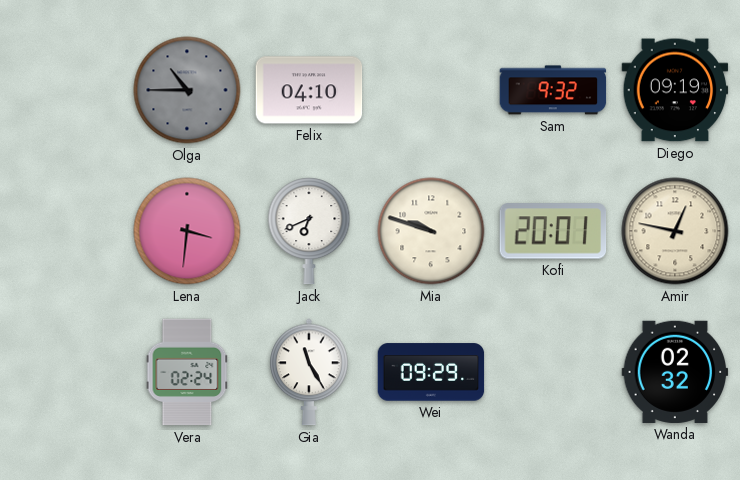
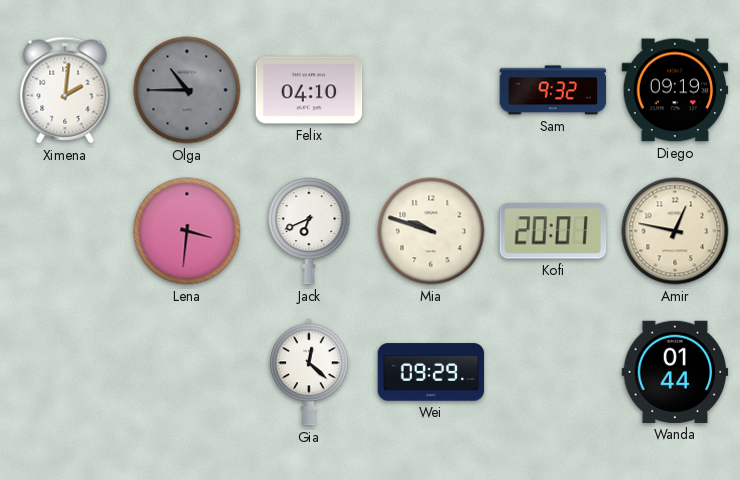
Ximena: none -> 2:01 (65, 90)
Vera: 02:24 -> none (187, 372)
Gia: 11:25 -> 12:22 (309, 372)
Wanda: 02:32 -> 01:44 (675, 372)
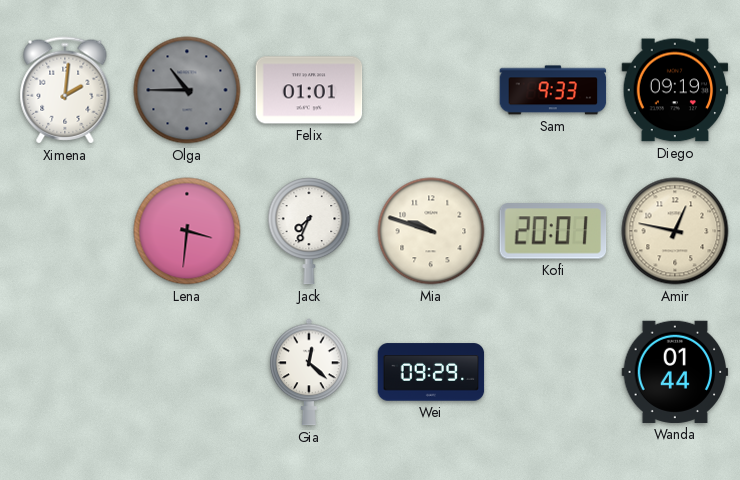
Felix: 04:10 -> 01:01 (309, 90)
Sam: 9:32 -> 9:33 (553, 90)
Jack: 6:41 -> 7:34 (309, 231)
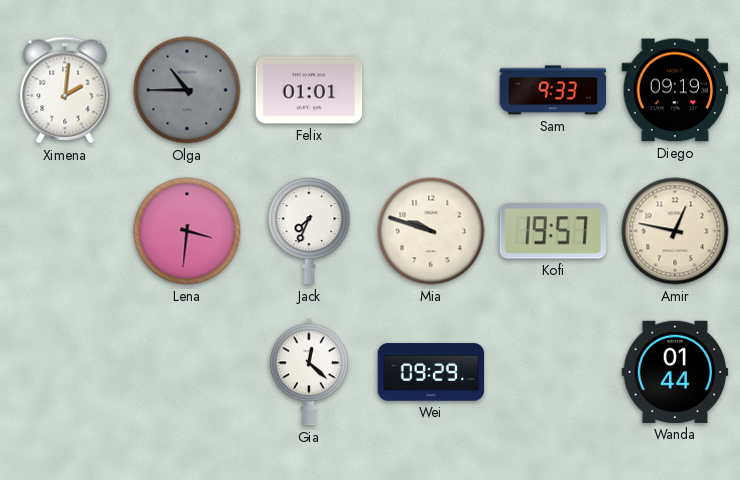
Kofi: 20:01 -> 19:57 (553, 231)
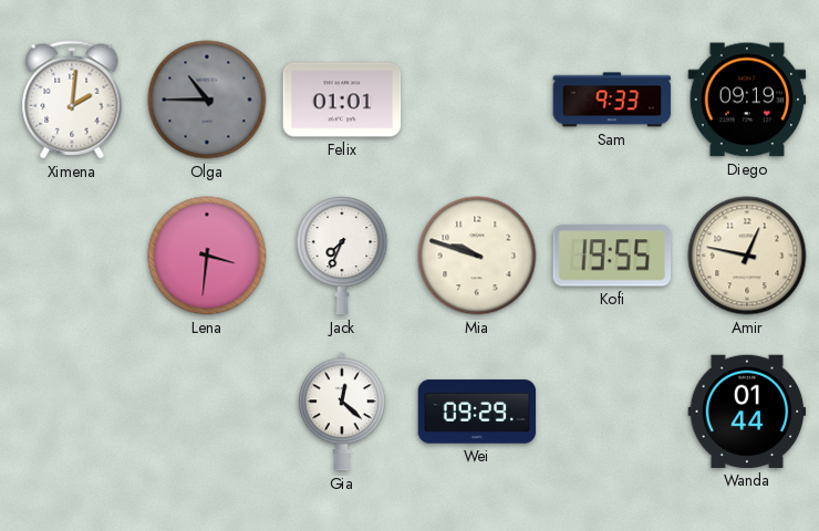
Kofi: 19:57 -> 19:55 (612, 256)
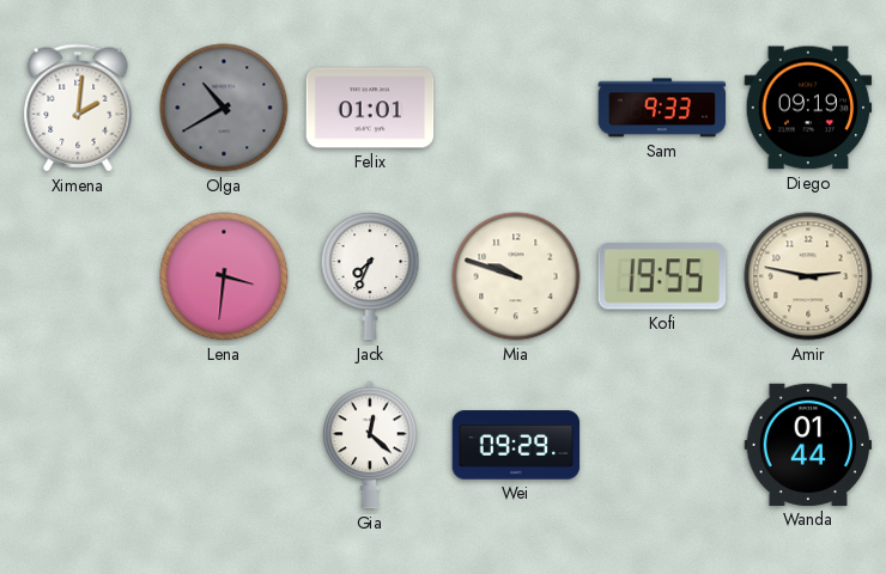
Olga: 10:45 -> 10:40 (224, 108)
Amir: 12:47 -> 2:47 (808, 276)
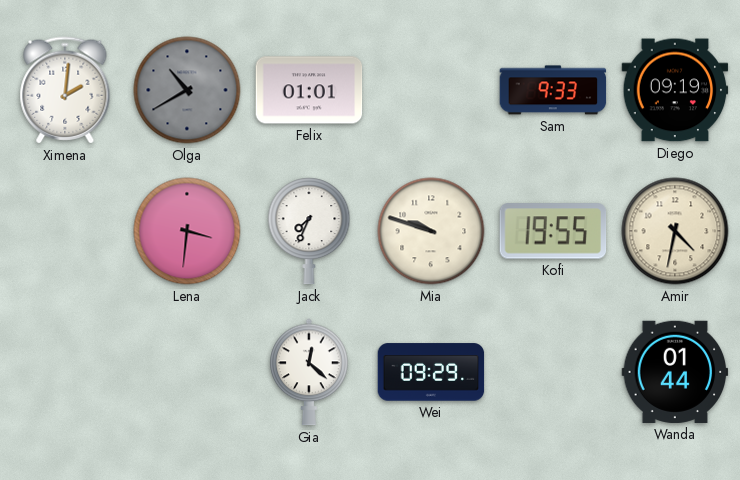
Amir: 2:47 -> 4:32 (675, 231)
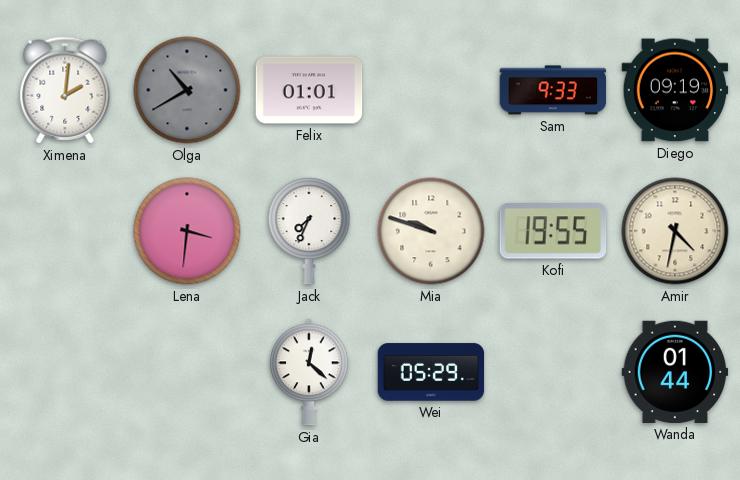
Wei: 09:29 -> 05:29 (431, 372)
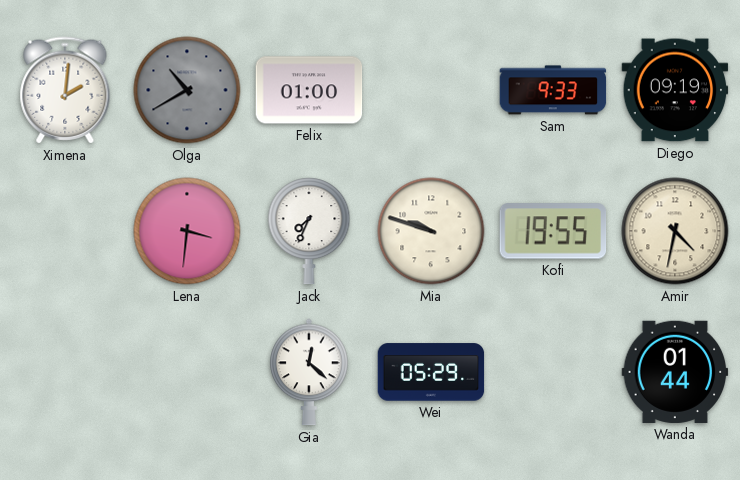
Felix: 01:01 -> 01:00 (309, 90)
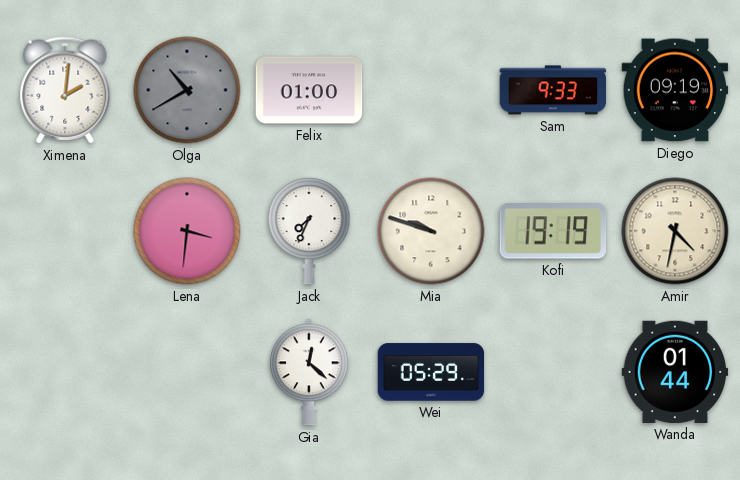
Kofi: 19:55 -> 19:19 (553, 231)
